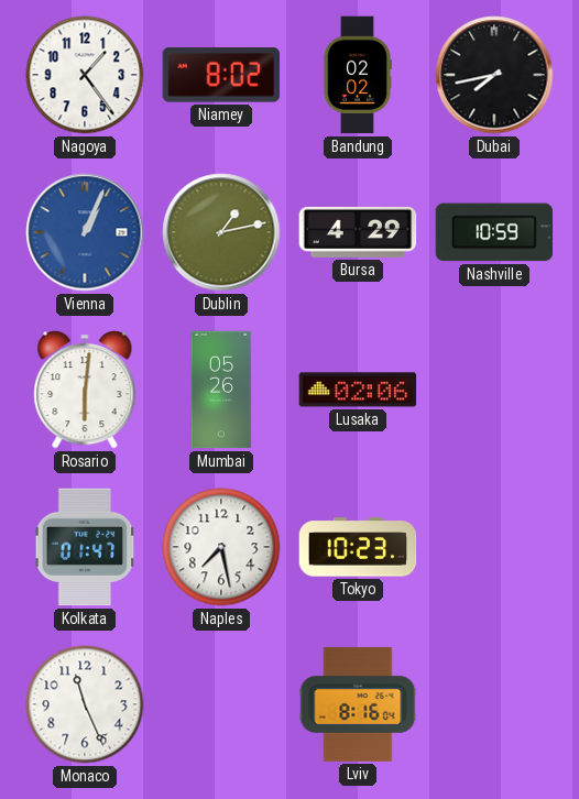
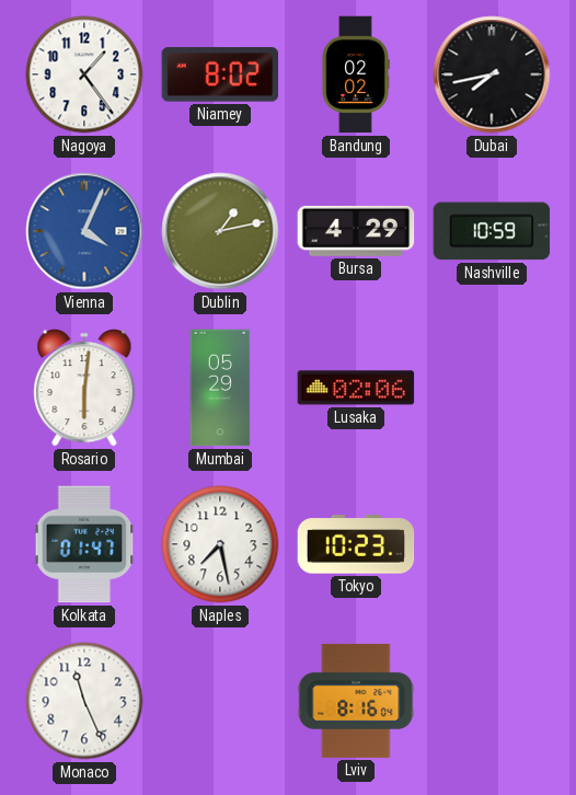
Vienna: 1:04 -> 4:04 (84, 231)
Mumbai: 05:26 -> 05:29 (220, 388)
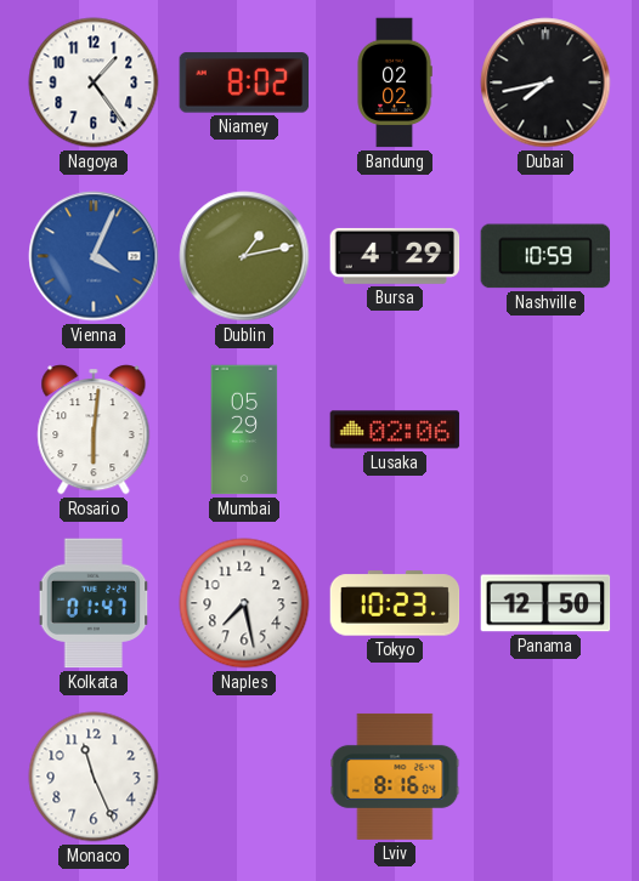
Panama: none -> 12:50 (545, 603)
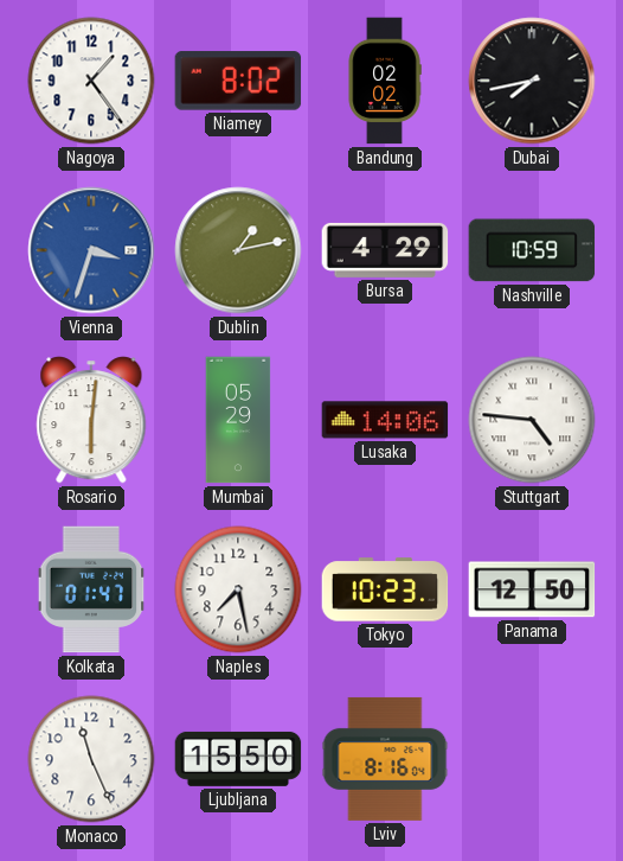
Vienna: 4:04 -> 3:33 (91, 250)
Lusaka: 02:06 -> 14:06 (385, 420)
Stuttgart: none -> 4:46 (532, 420)
Ljubljana: none -> 15:50 (238, 759)
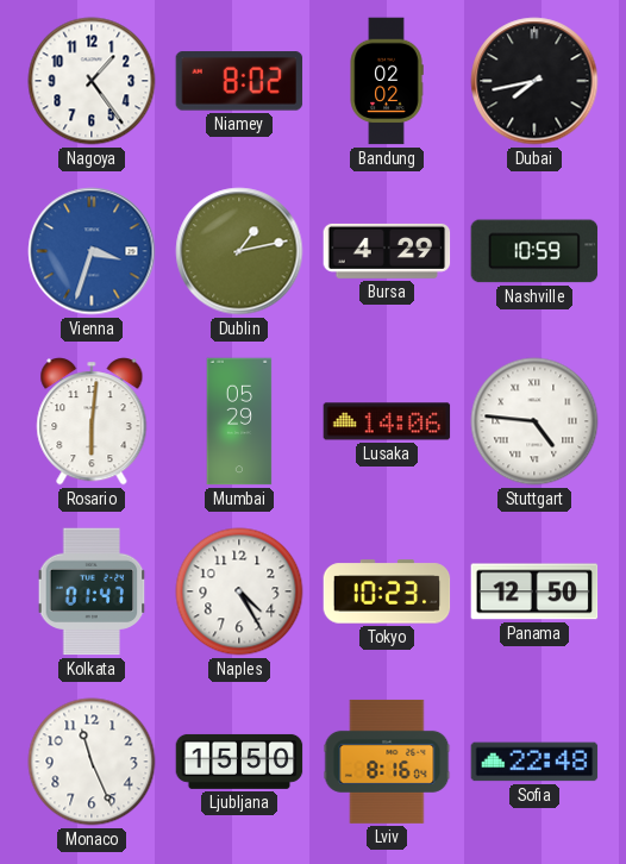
Naples: 7:28 -> 4:25 (239, 591)
Sofia: none -> 22:48 (534, 762)
